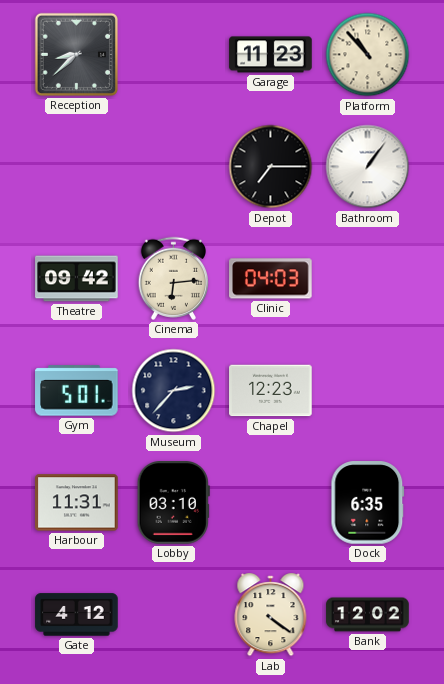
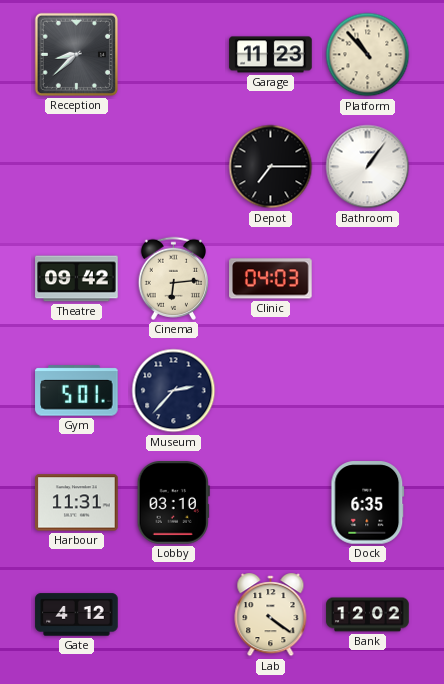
Chapel: 12:23 -> none (271, 391)
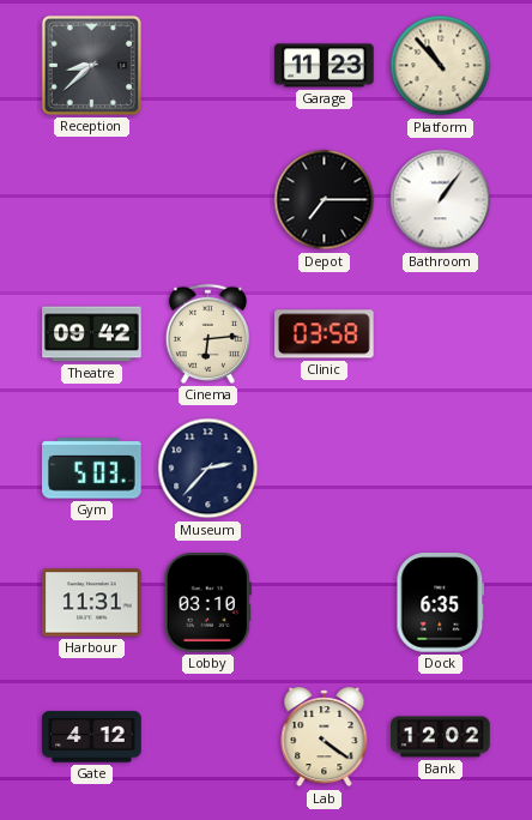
Clinic: 04:03 -> 03:58 (325, 334)
Gym: 5:01 -> 5:03 (92, 469)
